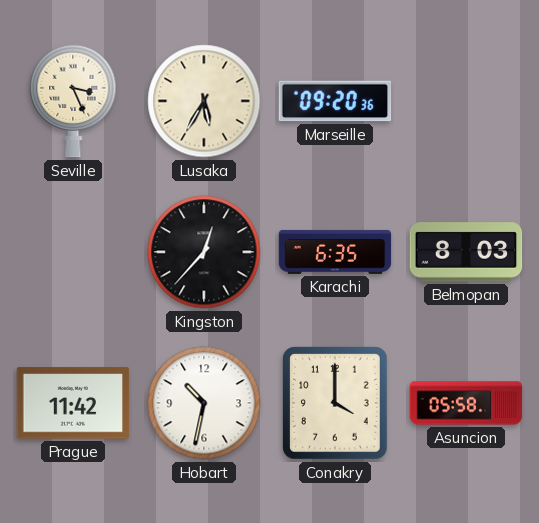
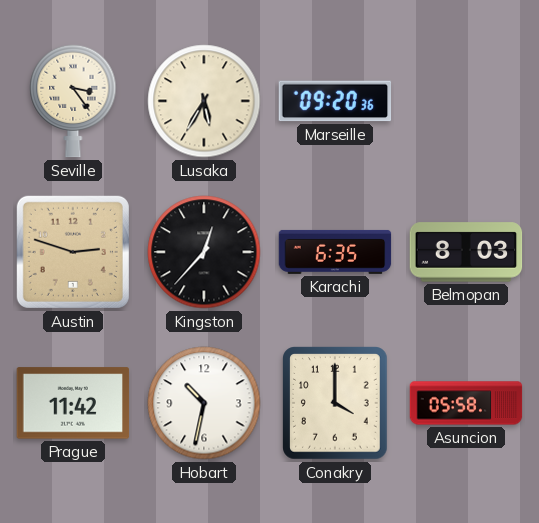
Seville: 3:26 -> 3:24 (73, 101)
Austin: none -> 2:48 (73, 252)
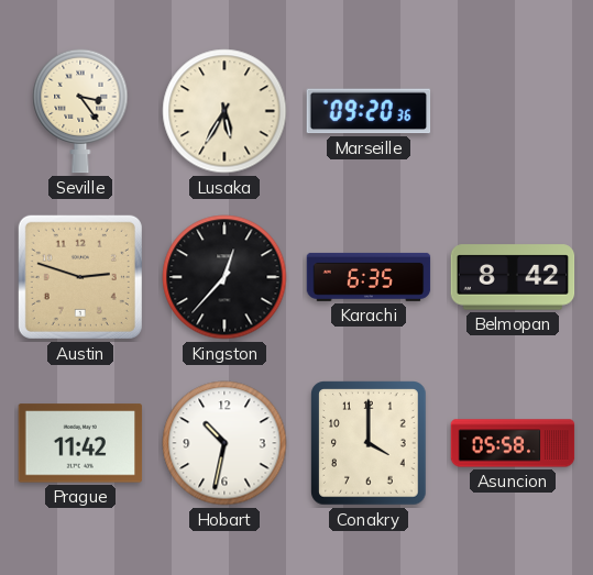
Belmopan: 8:03 -> 8:42 (513, 277)
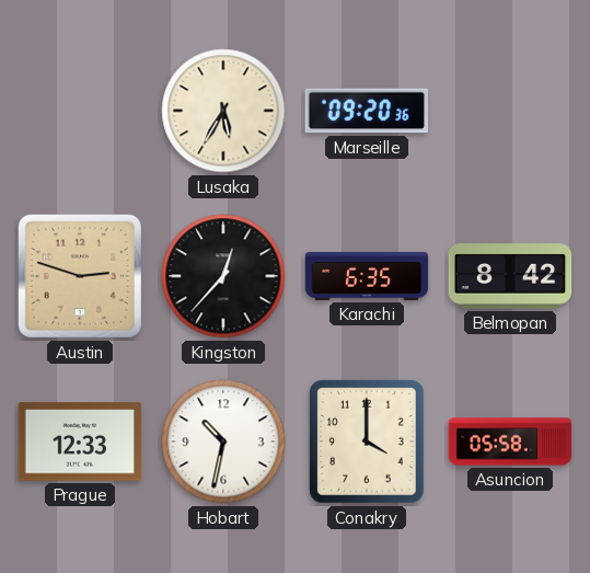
Seville: 3:24 -> none (80, 111)
Prague: 11:42 -> 12:33 (80, 442)
